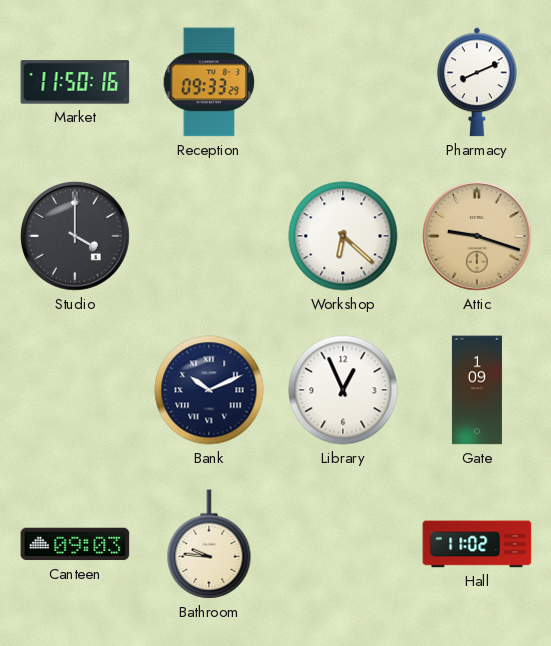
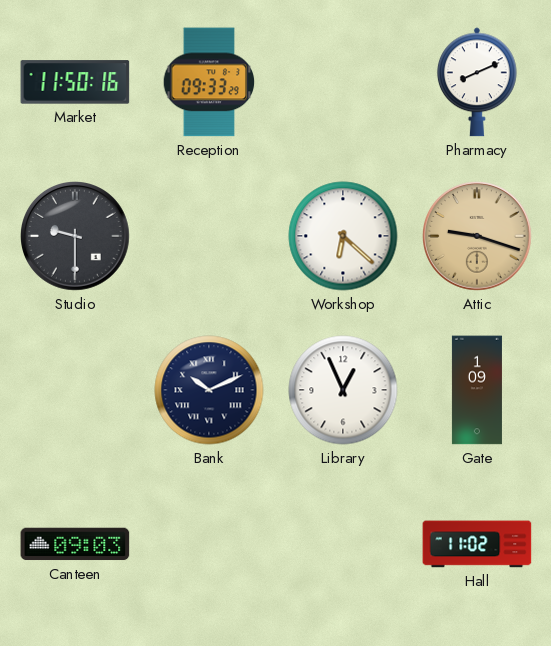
Studio: 4:00 -> 9:30 (76, 237)
Bathroom: 9:46 -> none (209, 544)
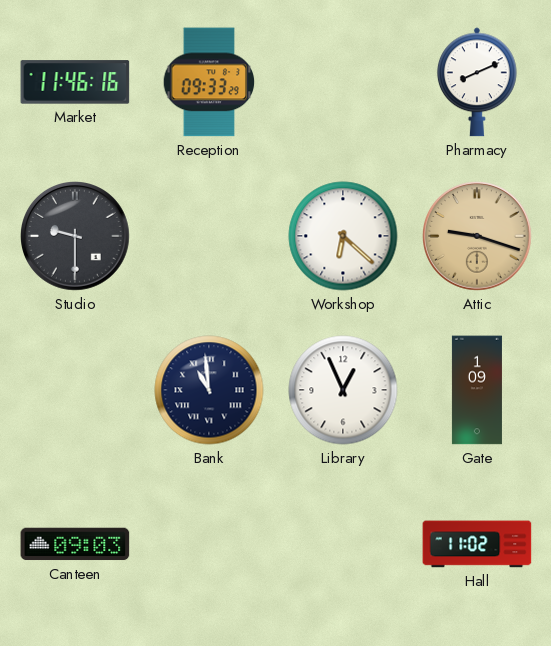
Market: 11:50 -> 11:46 (75, 82)
Bank: 10:11 -> 10:59 (209, 390)
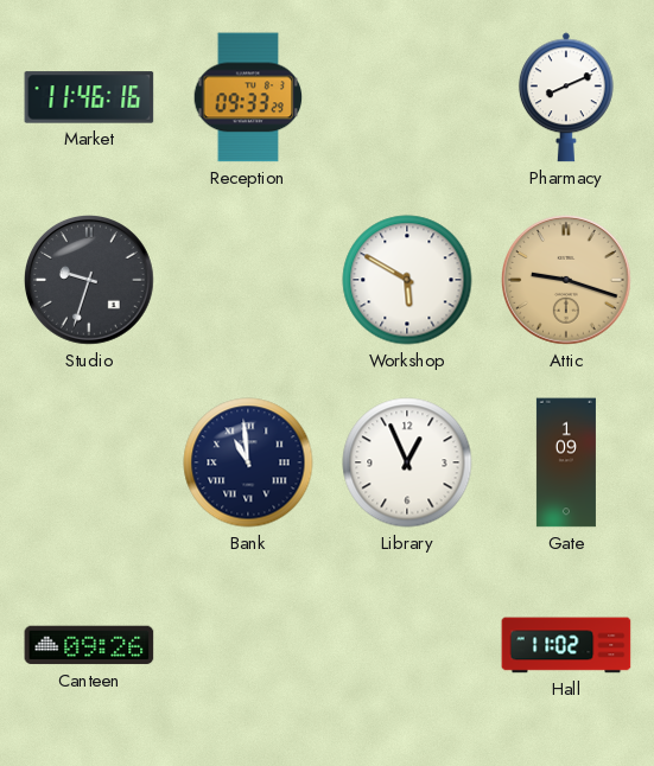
Studio: 9:30 -> 9:33 (90, 281)
Workshop: 6:22 -> 5:50 (407, 280)
Canteen: 09:03 -> 09:26 (89, 645)
